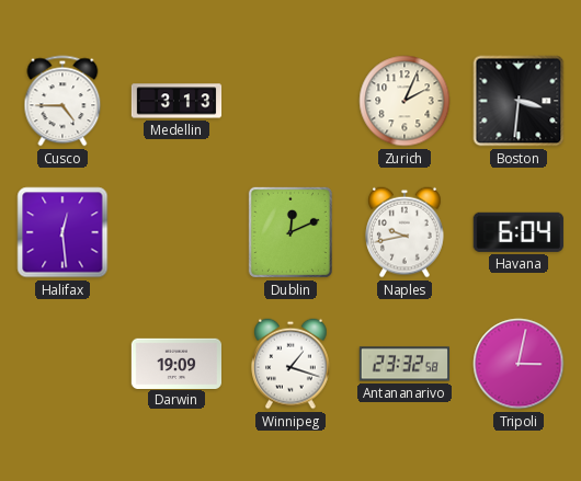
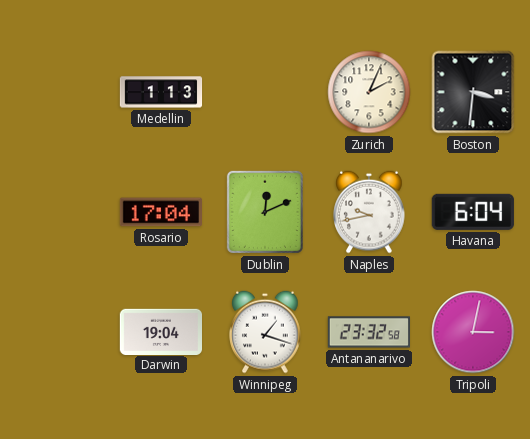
Cusco: 4:45 -> none (62, 101)
Medellin: 3:13 -> 1:13 (161, 92)
Halifax: 12:29 -> none (62, 232)
Rosario: none -> 17:04 (160, 212)
Darwin: 19:09 -> 19:04 (160, 331)
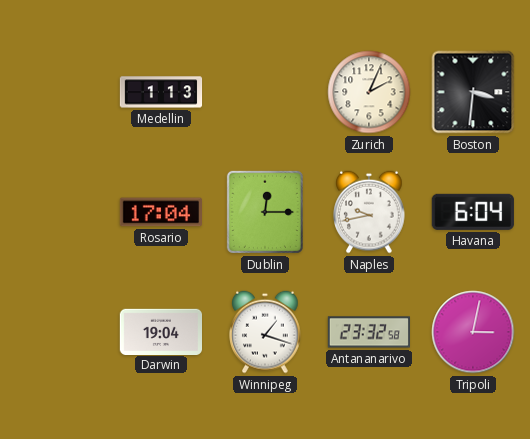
Dublin: 12:11 -> 12:15 (265, 212)
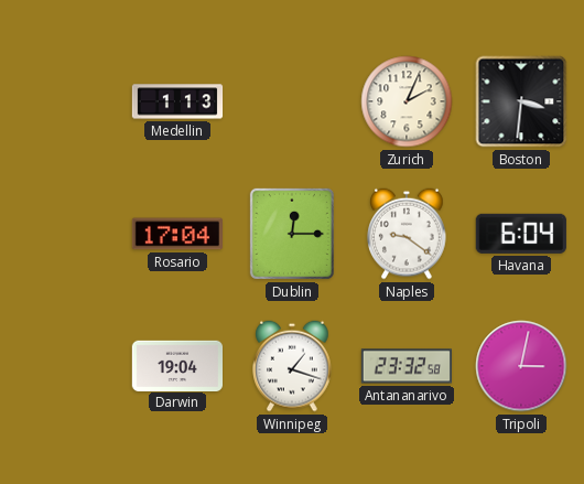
Naples: 9:43 -> 9:21 (407, 234)
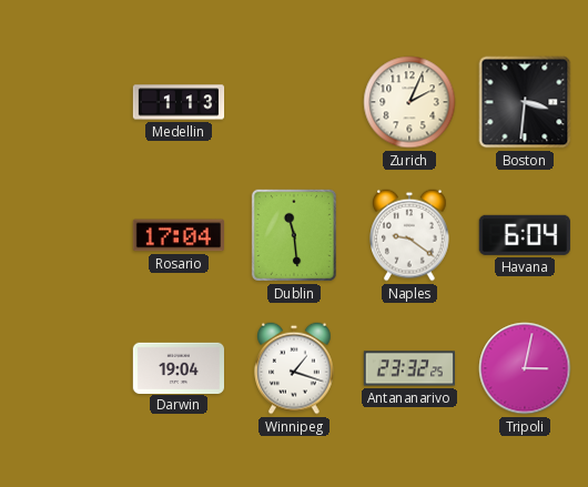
Dublin: 12:15 -> 11:29 (294, 235)
Antananarivo: 23:32:58 -> 23:32:25 (408, 368)
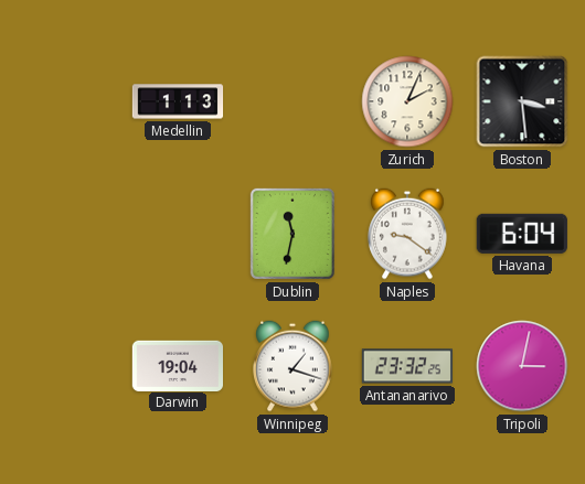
Boston: 3:31 -> 3:29 (522, 101)
Rosario: 17:04 -> none (178, 235)
Dublin: 11:29 -> 11:32 (292, 234)
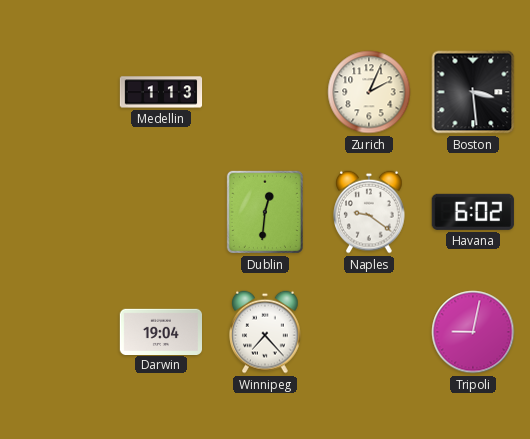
Dublin: 11:32 -> 12:31 (265, 212)
Havana: 6:04 -> 6:02 (473, 212)
Winnipeg: 1:18 -> 7:23 (265, 332)
Antananarivo: 23:32 -> none (406, 366)
Tripoli: 3:02 -> 9:02 (473, 332)
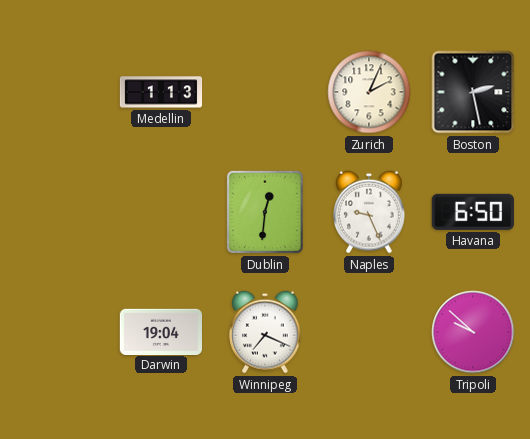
Boston: 3:29 -> 2:28 (473, 92)
Naples: 9:21 -> 9:26 (369, 212)
Havana: 6:02 -> 6:50 (473, 212)
Winnipeg: 7:23 -> 7:19 (265, 332)
Tripoli: 9:02 -> 9:52 (473, 332)
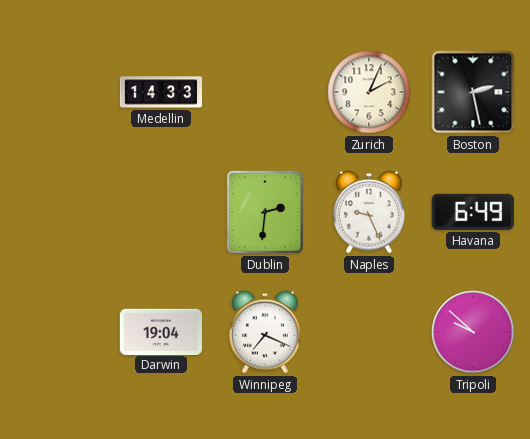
Medellin: 1:13 -> 14:33 (161, 92)
Dublin: 12:31 -> 2:31 (265, 212)
Havana: 6:50 -> 6:49 (473, 212)
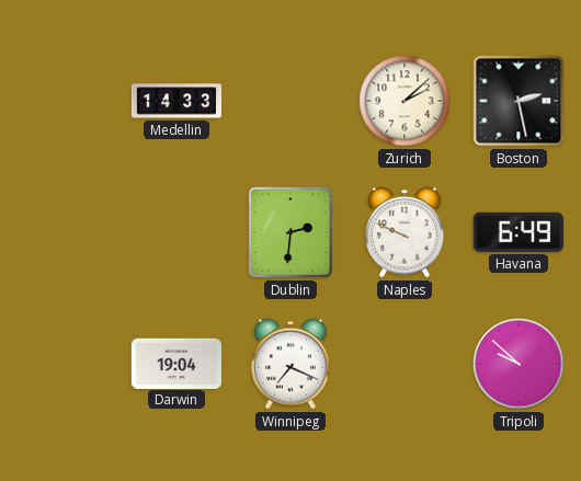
Zurich: 2:04 -> 2:08 (405, 101)
Naples: 9:26 -> 9:49 (405, 232)
